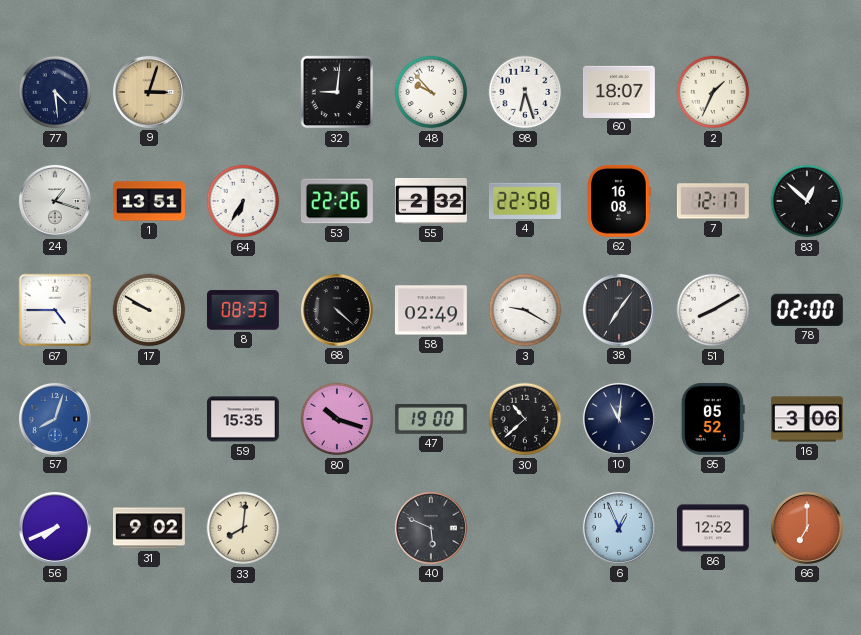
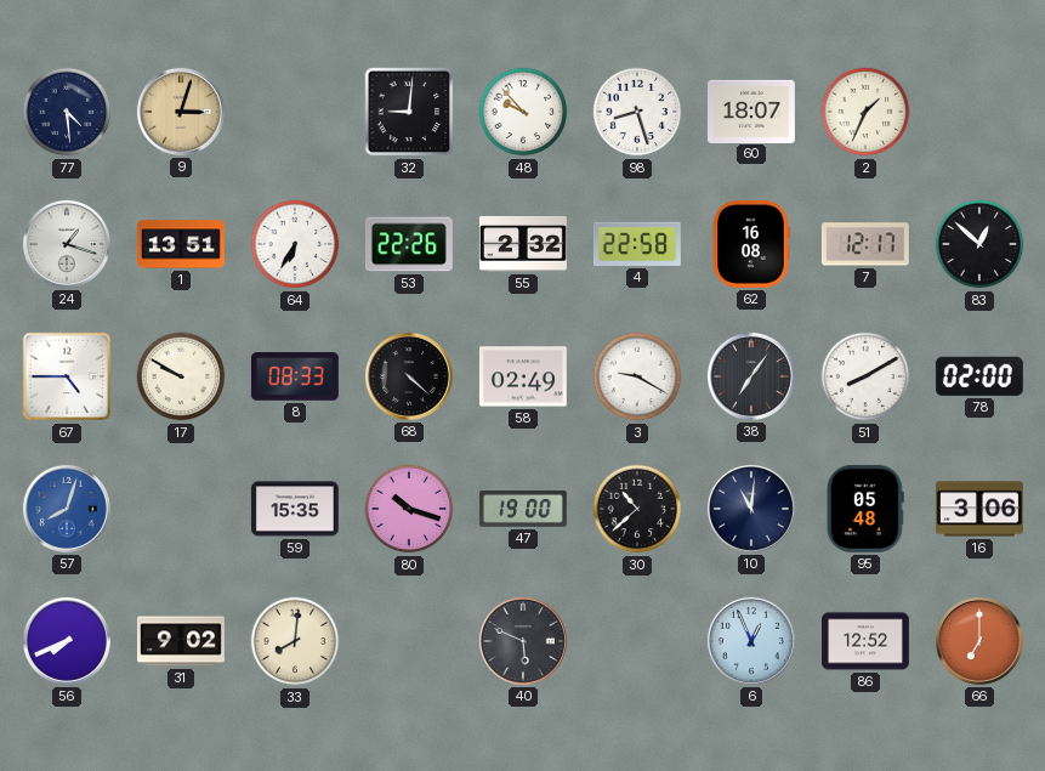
98: 6:27 -> 8:27 (637, 112)
95: 05:52 -> 05:48 (865, 509)
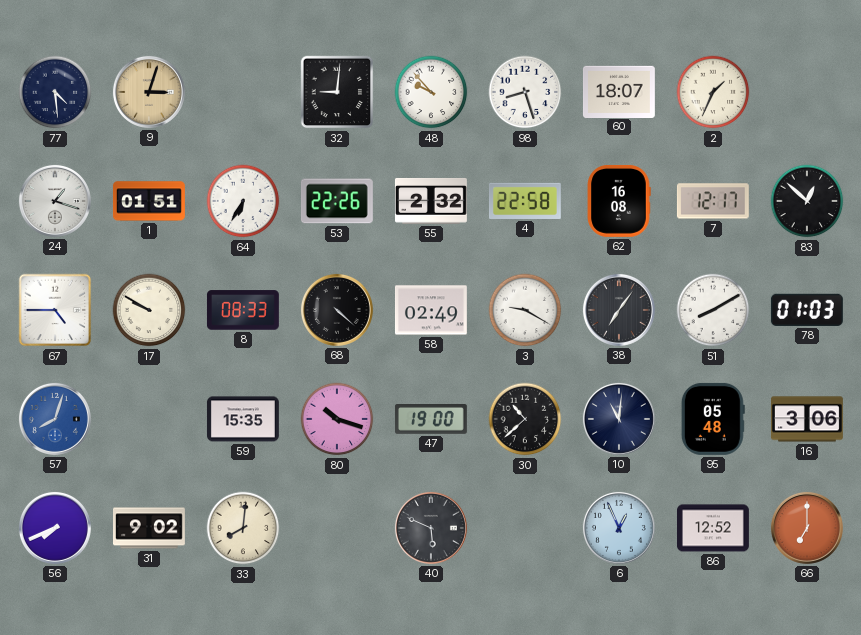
1: 13:51 -> 01:51 (149, 201)
78: 02:00 -> 01:03 (807, 310)
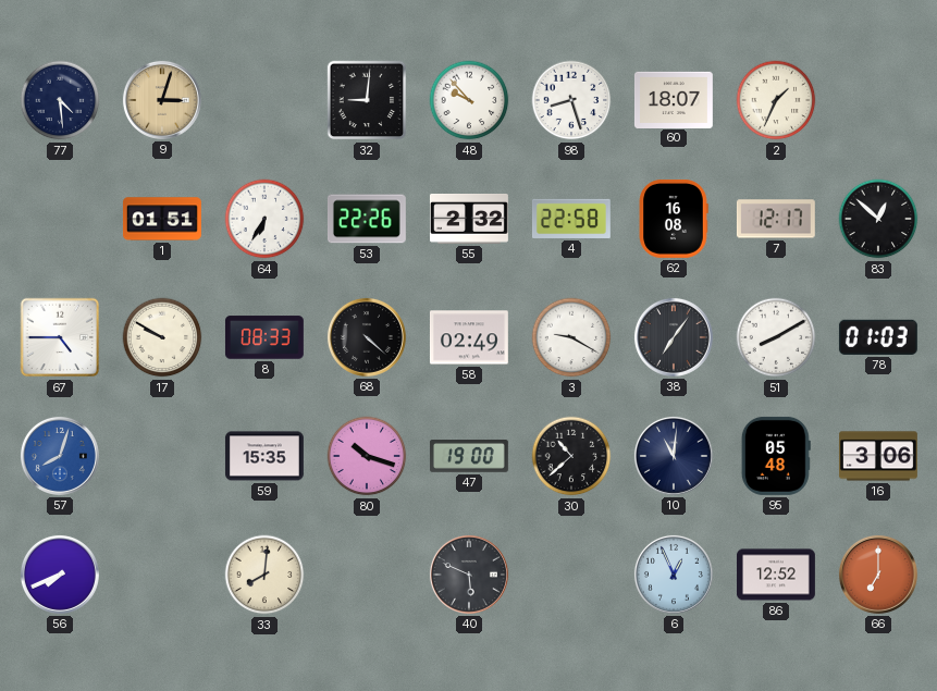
24: 1:18 -> none (55, 201)
31: 9:02 -> none (150, 528)
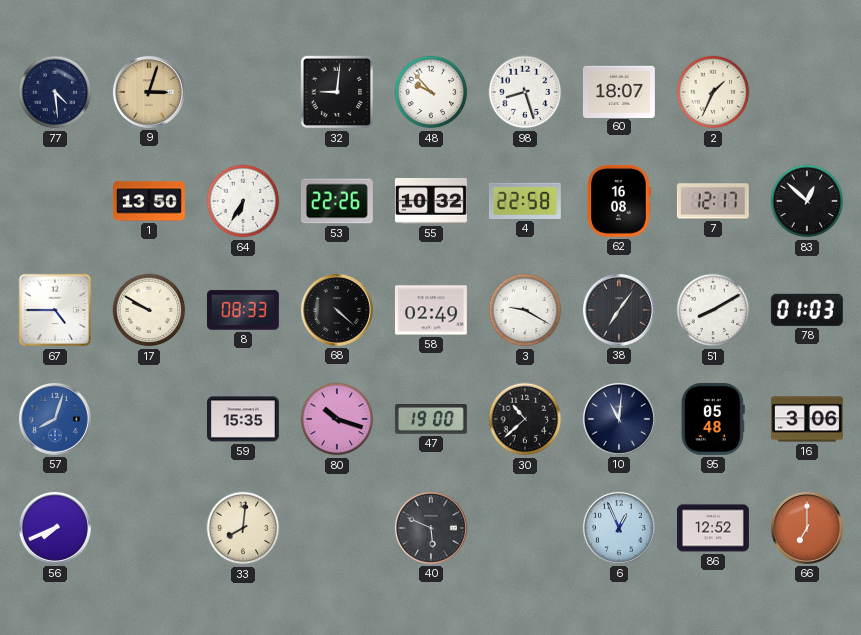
1: 01:51 -> 13:50 (149, 201)
55: 2:32 -> 10:32 (431, 202)
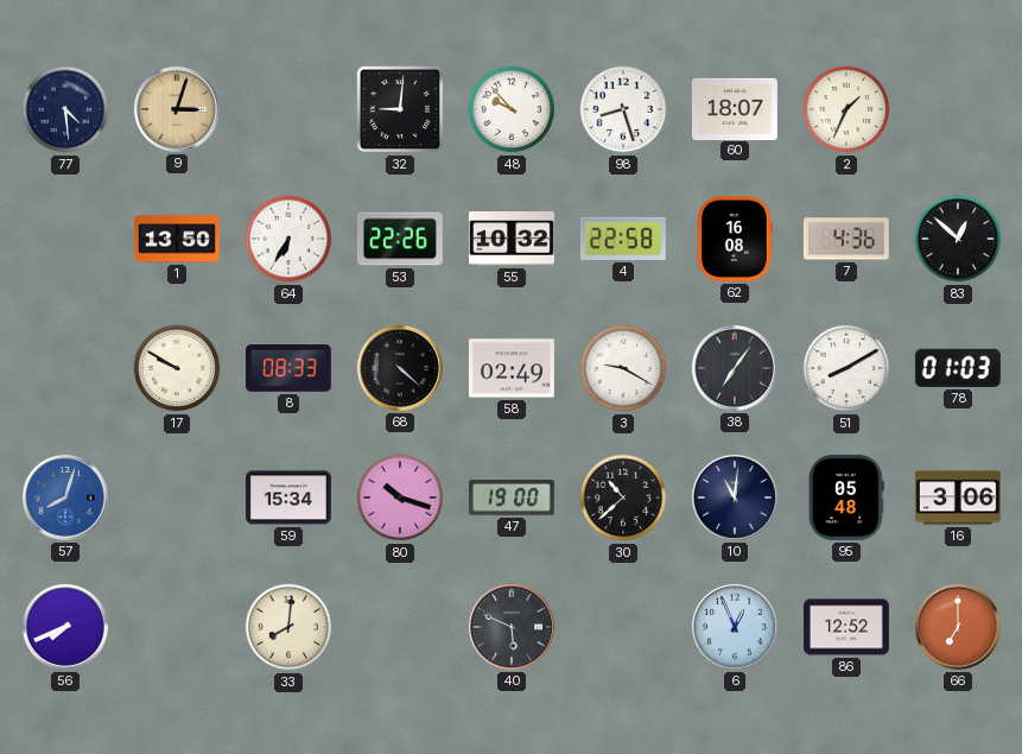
7: 12:17 -> 4:36 (846, 239)
67: 4:45 -> none (55, 310)
59: 15:35 -> 15:34 (288, 498)
